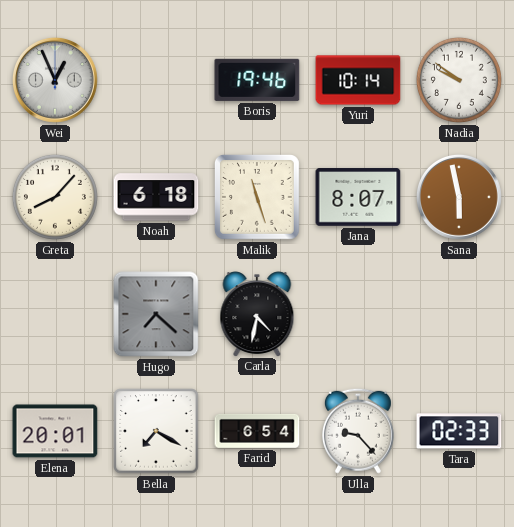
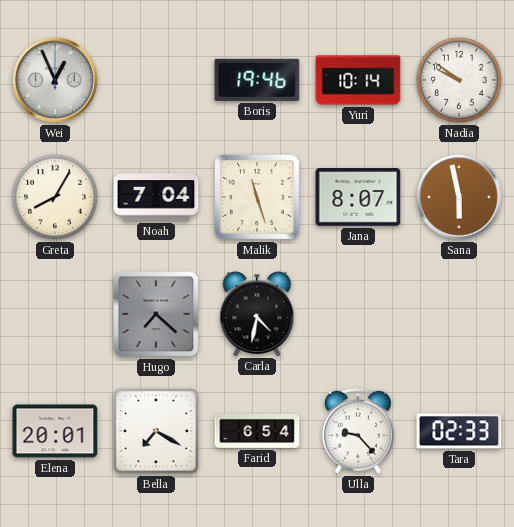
Greta: 8:07 -> 8:05 (55, 197)
Noah: 6:18 -> 7:04 (156, 197)
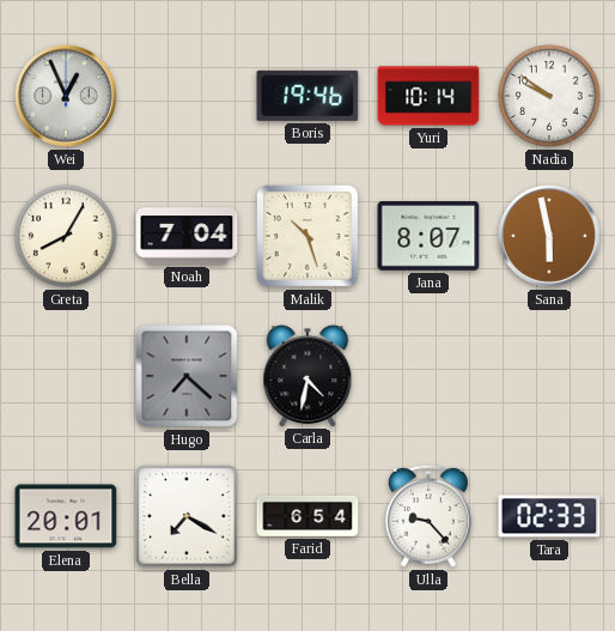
Malik: 11:27 -> 10:27 (309, 237)
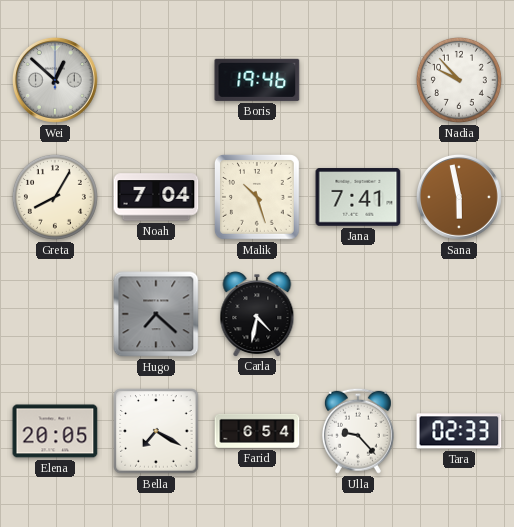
Wei: 12:56 -> 12:52 (55, 80)
Yuri: 10:14 -> none (428, 96)
Nadia: 9:51 -> 9:53 (459, 80)
Jana: 8:07 -> 7:41 (358, 197)
Elena: 20:01 -> 20:05 (55, 431)
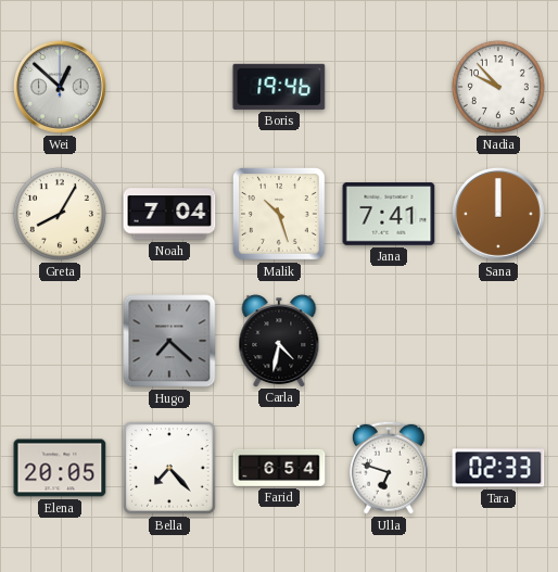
Sana: 5:58 -> 12:00 (498, 214)
Bella: 7:20 -> 7:23 (169, 468)
Ulla: 9:23 -> 6:48 (389, 468)
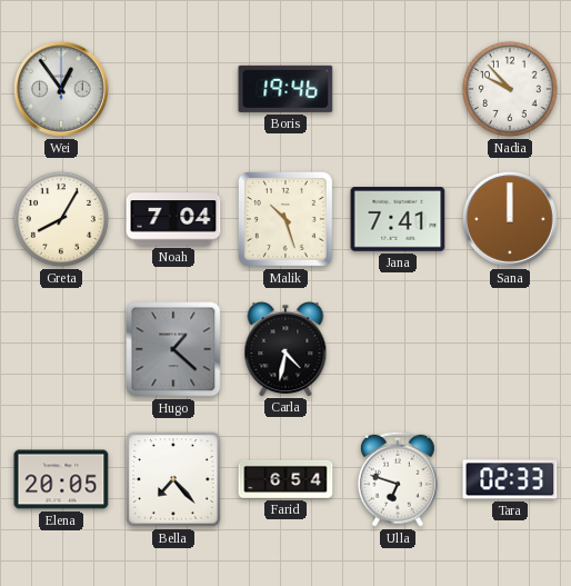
Wei: 12:52 -> 12:54 (61, 89)
Hugo: 7:22 -> 1:22 (173, 349)
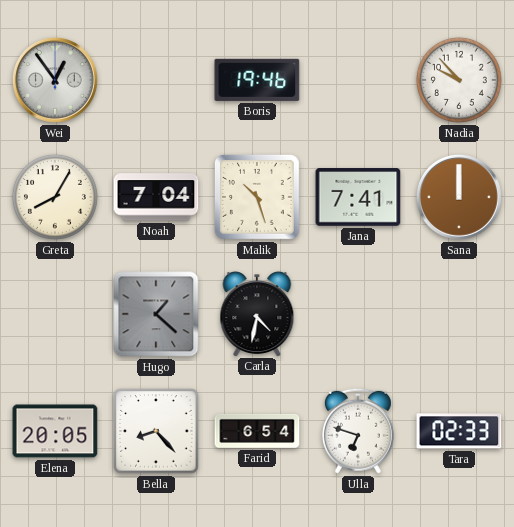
Bella: 7:23 -> 8:23 (156, 431)
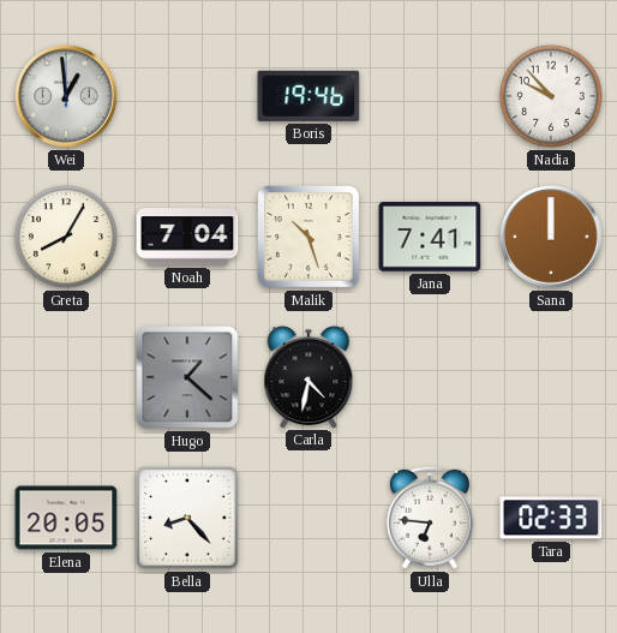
Wei: 12:54 -> 12:59 (66, 96)
Farid: 6:54 -> none (257, 431)
Ulla: 6:48 -> 6:46 (430, 518)
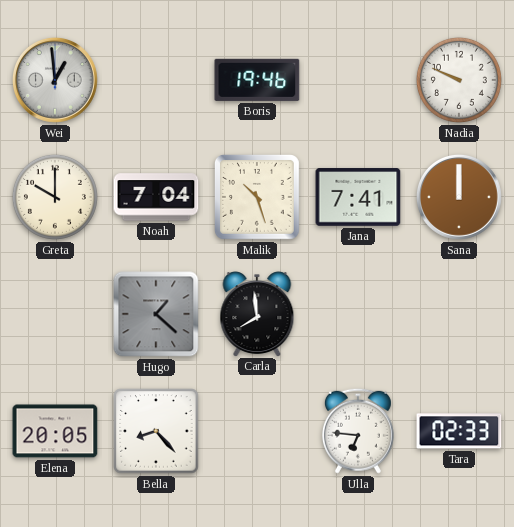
Nadia: 9:53 -> 9:49 (459, 80)
Greta: 8:05 -> 10:00 (55, 197)
Carla: 4:32 -> 7:59 (257, 314)
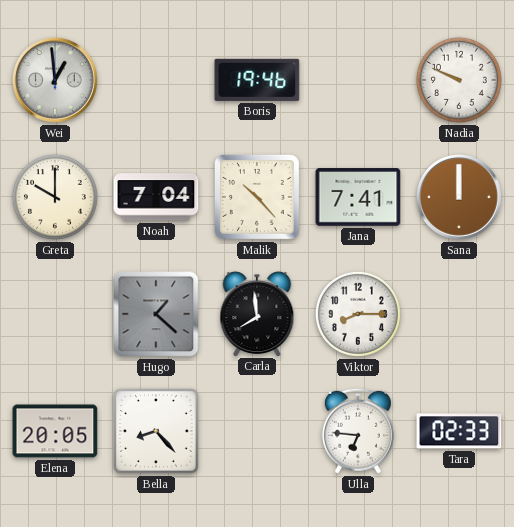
Malik: 10:27 -> 10:23 (258, 198)
Viktor: none -> 8:15 (358, 314)
